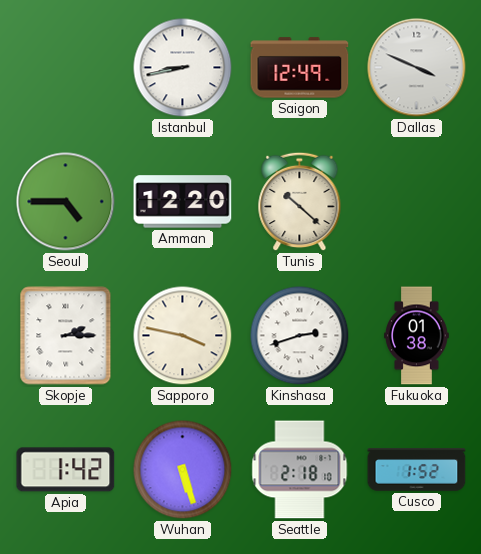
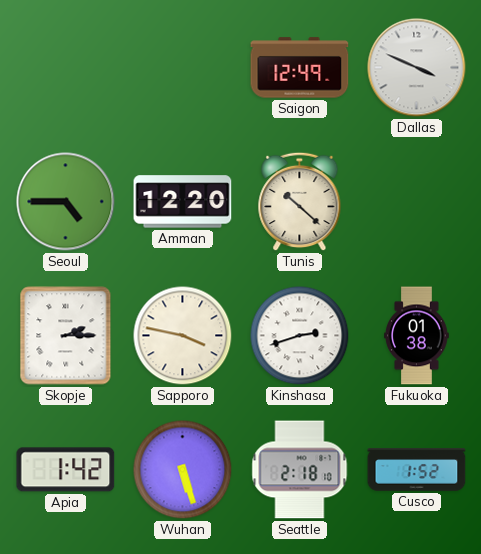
Istanbul: 8:43 -> none (183, 68)
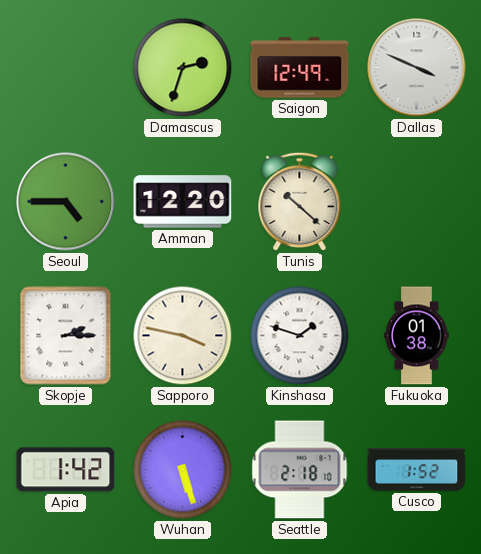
Damascus: none -> 2:33 (183, 68)
Kinshasa: 2:42 -> 1:48 (300, 336)
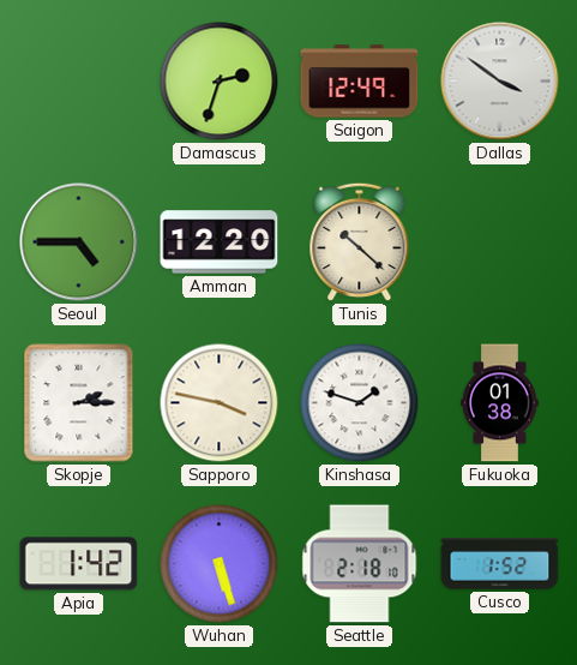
Dallas: 3:49 -> 3:51 (500, 82)
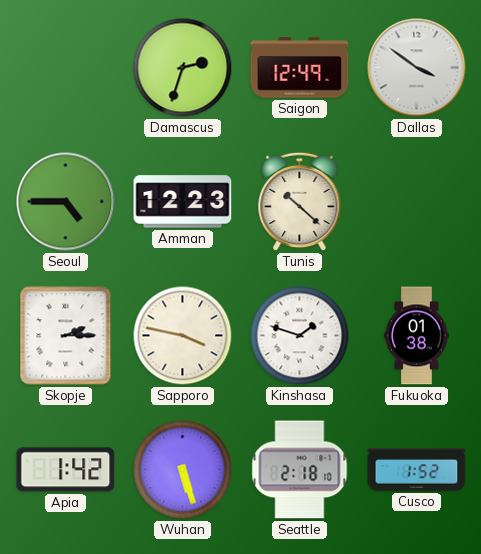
Amman: 12:20 -> 12:23 (183, 202)
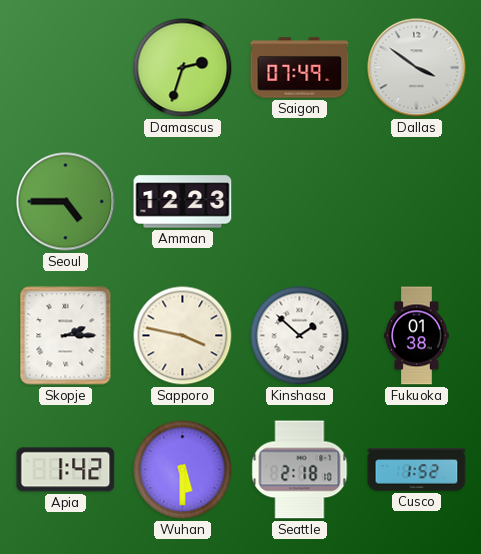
Saigon: 12:49 -> 07:49 (300, 68)
Tunis: 10:22 -> none (300, 202)
Kinshasa: 1:48 -> 1:52 (300, 336)
Wuhan: 5:27 -> 5:30 (183, 470)
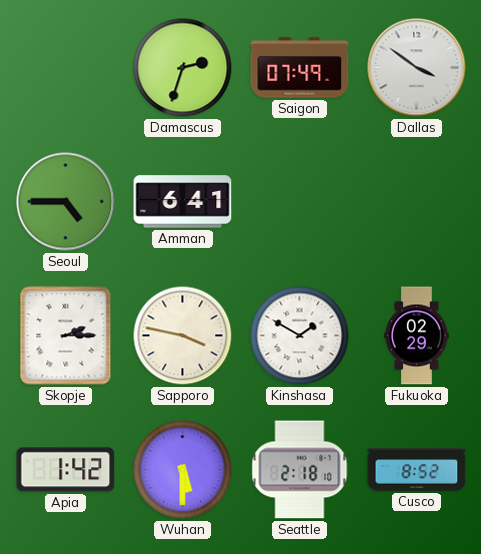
Amman: 12:23 -> 6:41 (183, 202)
Kinshasa: 1:52 -> 1:50 (300, 336)
Fukuoka: 01:38 -> 02:29 (417, 336)
Cusco: 1:52 -> 8:52 (417, 470)
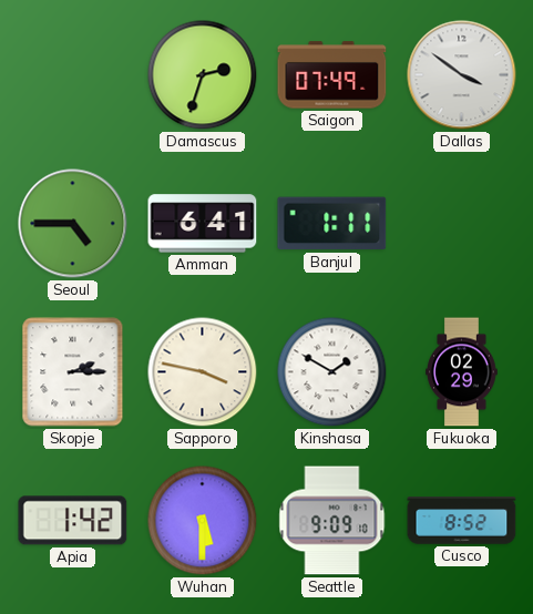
Banjul: none -> 1:11 (332, 224)
Seattle: 2:18 -> 9:09 (332, 521)
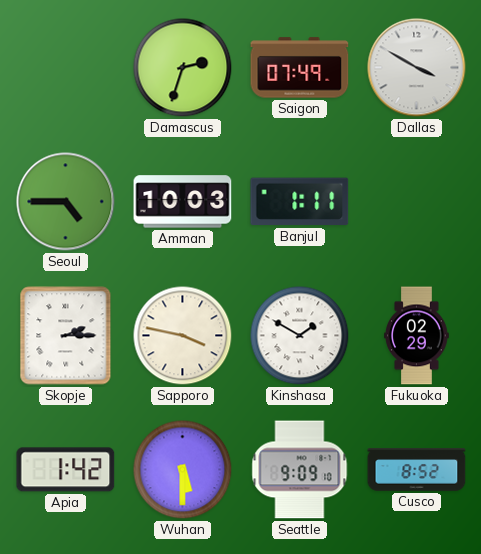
Dallas: 3:51 -> 3:50 (417, 68)
Amman: 6:41 -> 10:03 (183, 202)
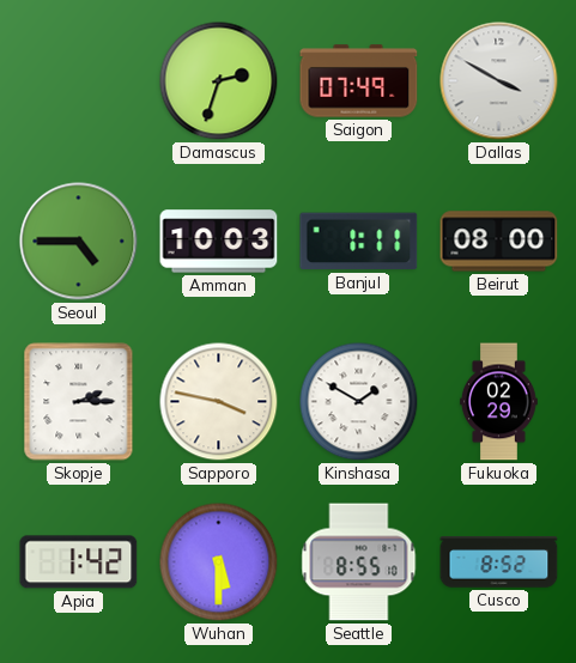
Beirut: none -> 08:00 (499, 242)
Seattle: 9:09 -> 8:55 (359, 562)
